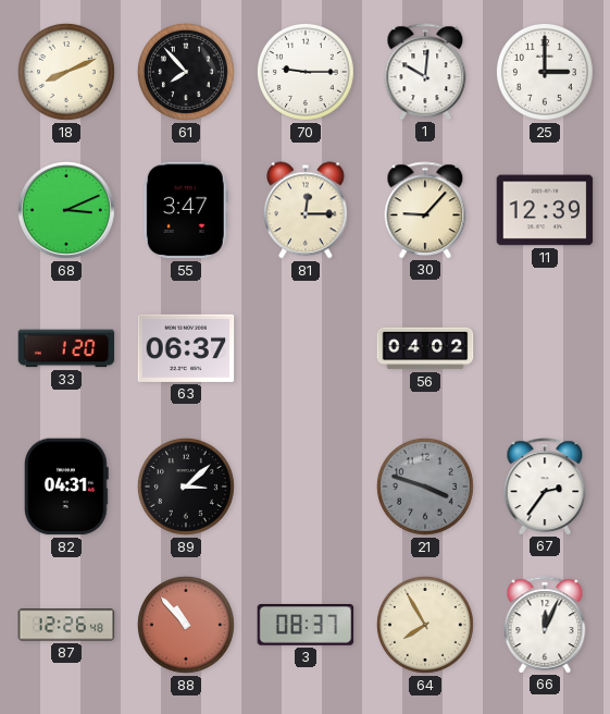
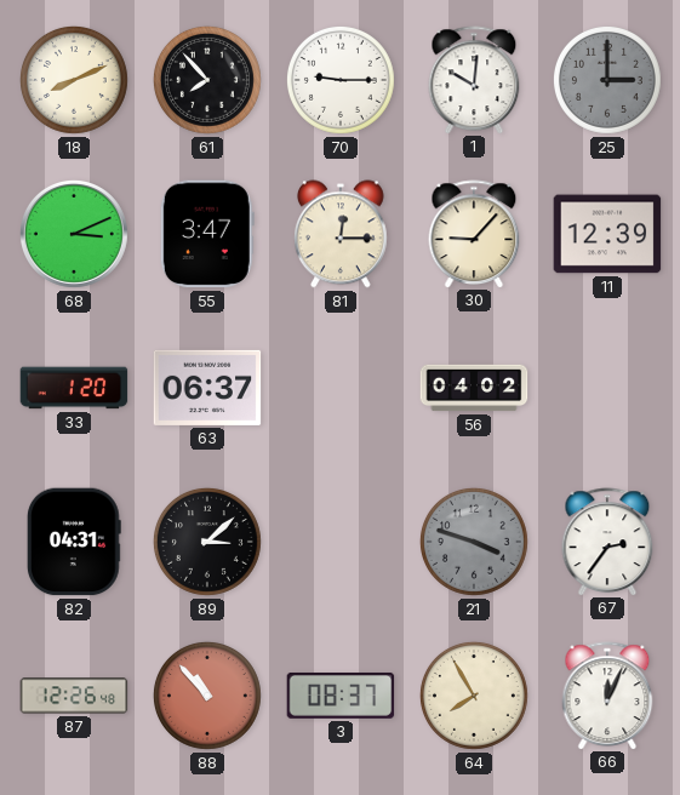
25 dial: white -> grey (607, 80)
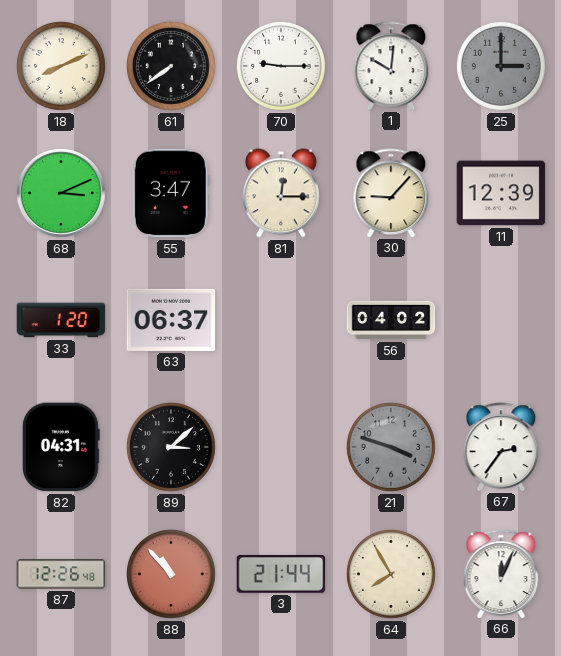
61: 7:53 -> 7:39 (171, 66)
3: 08:37 -> 21:44 (281, 574)
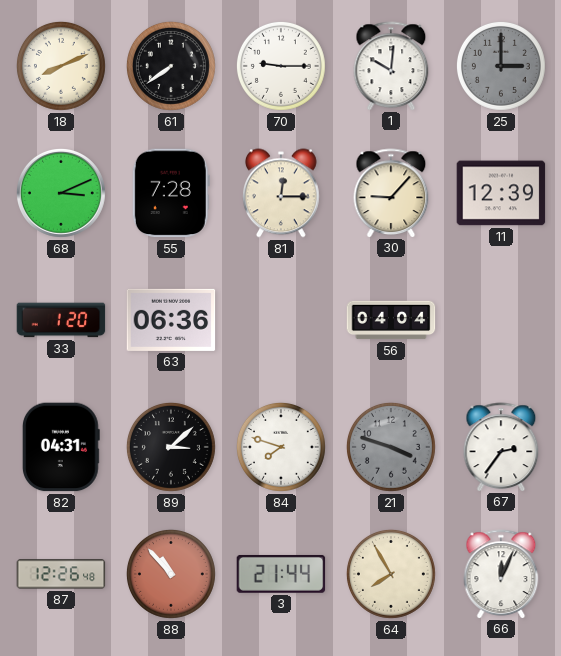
55: 3:47 -> 7:28 (171, 193)
63: 06:37 -> 06:36 (171, 320)
56: 04:02 -> 04:04 (391, 320)
84: none -> 7:48 (281, 447)
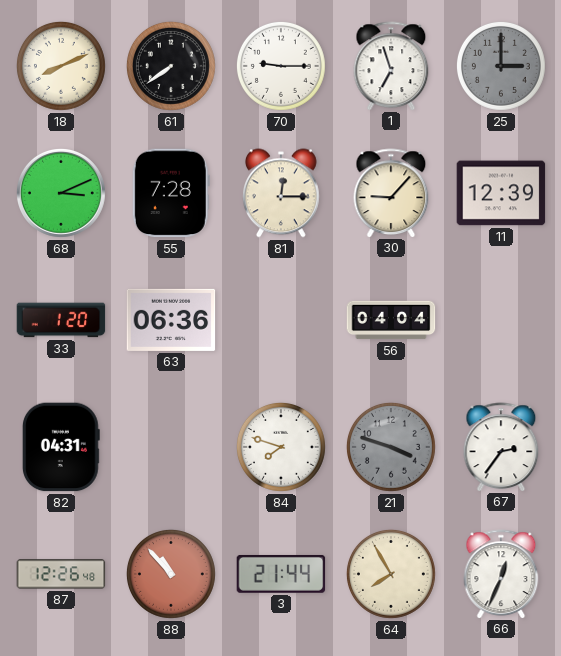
1: 10:01 -> 6:57 (391, 66)
89: 3:08 -> none (171, 447)
66: 12:04 -> 12:34 (501, 574)
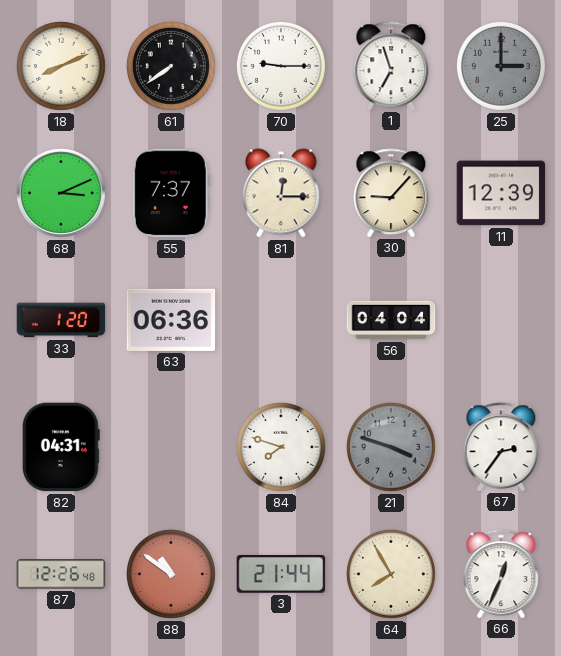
55: 7:28 -> 7:37 (171, 193)
88: 10:53 -> 10:51 (171, 574)
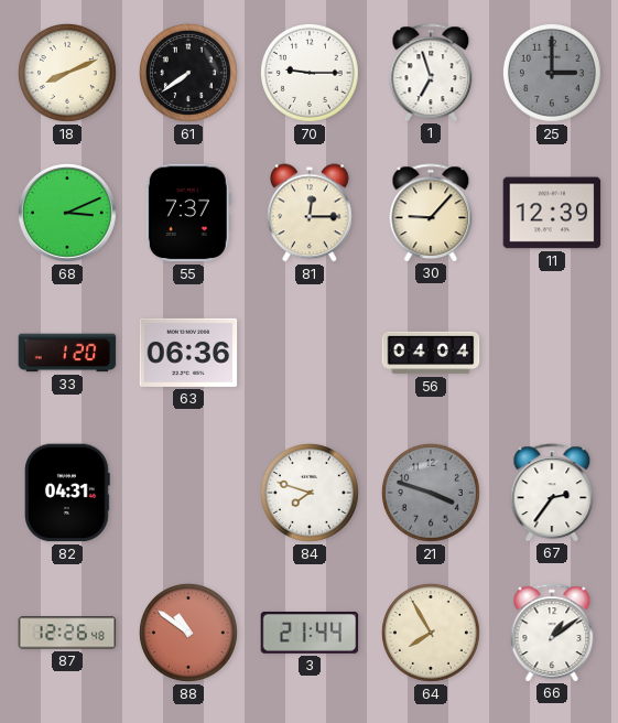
66: 12:34 -> 1:09 (552, 633)
